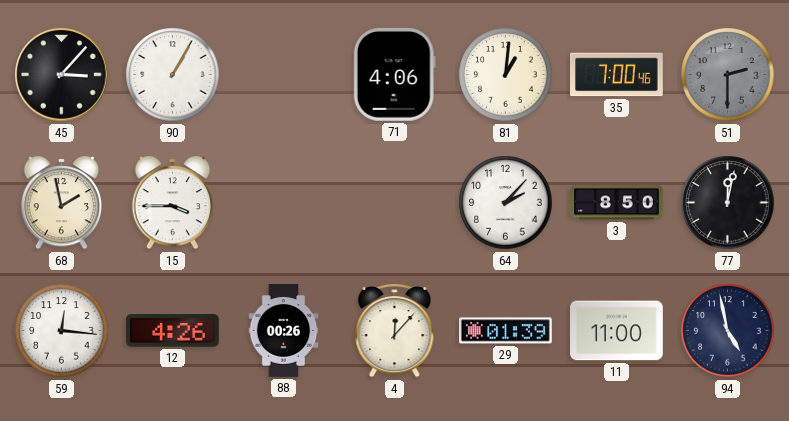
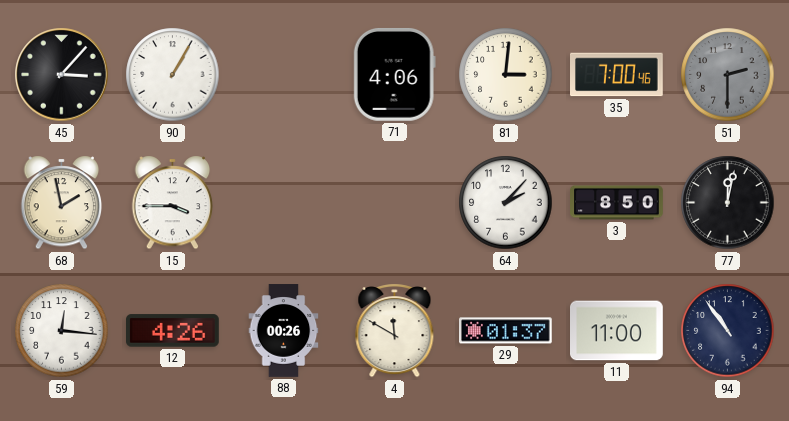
81: 1:01 -> 3:01 (506, 75)
4: 12:07 -> 11:50 (395, 331)
29: 01:39 -> 01:37 (506, 331)
94: 4:58 -> 10:54 (728, 331)
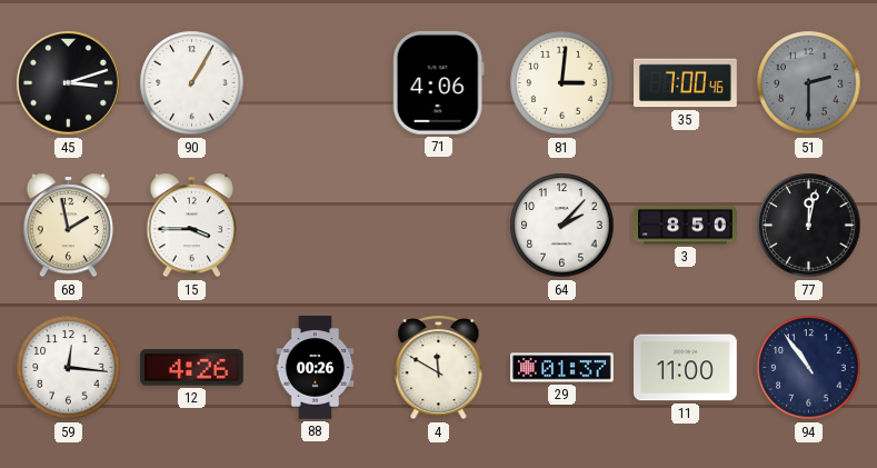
45: 3:07 -> 3:12 (69, 83)
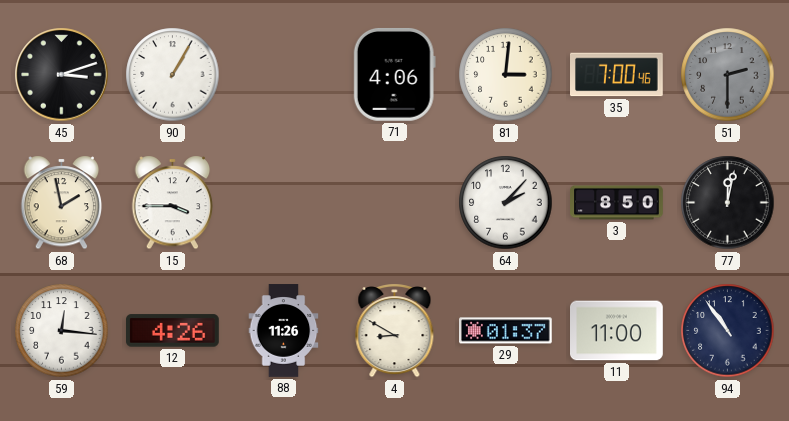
88: 00:26 -> 11:26 (284, 331)
4: 11:50 -> 8:50 (395, 331)
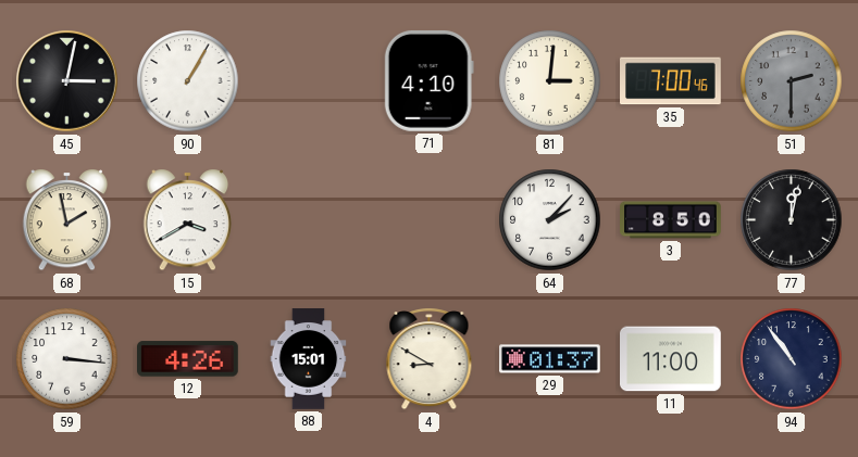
45: 3:12 -> 3:02 (67, 81)
71: 4:06 -> 4:10 (428, 80)
15: 3:45 -> 3:40 (188, 220)
59: 12:16 -> 3:16 (67, 359)
88: 11:26 -> 15:01 (309, 359)
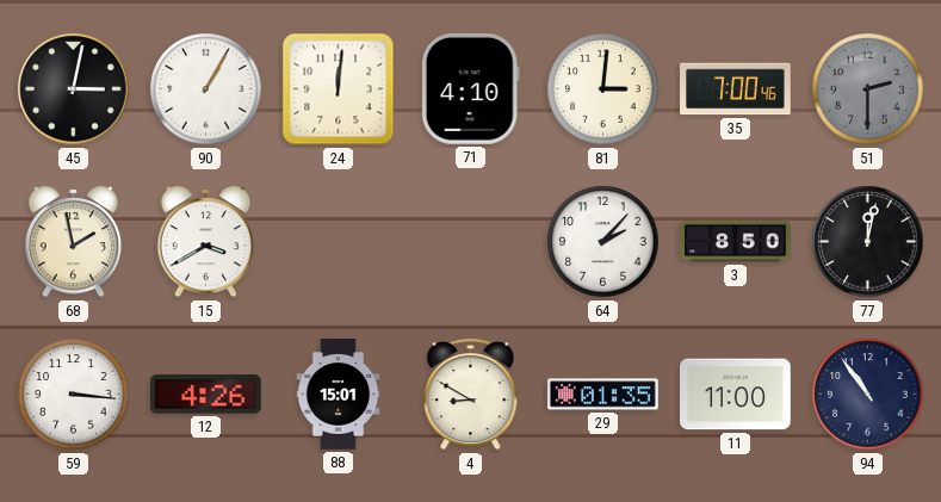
24: none -> 12:01 (339, 89)
29: 01:37 -> 01:35 (603, 395)
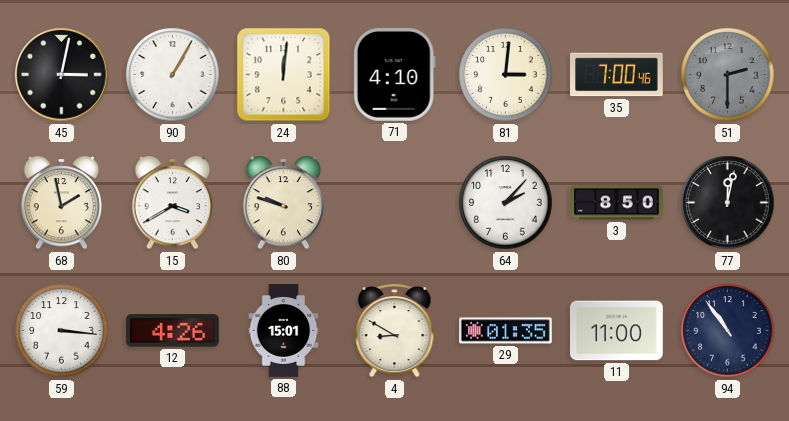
80: none -> 9:48 (284, 203)
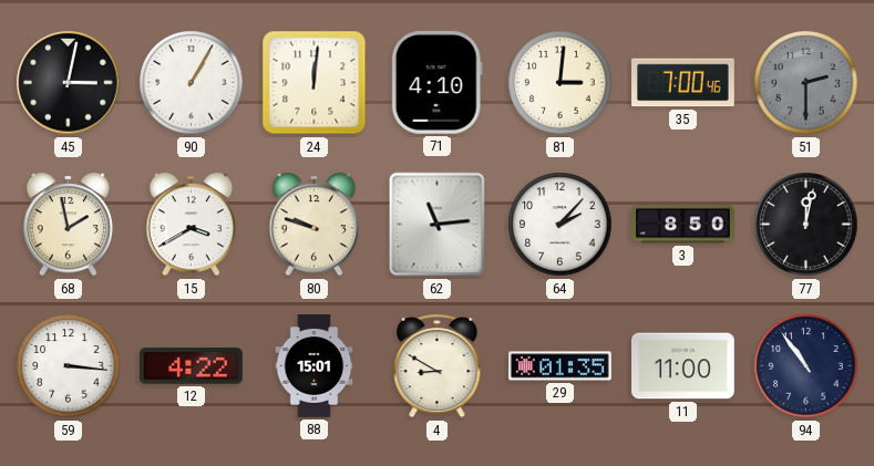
62: none -> 11:14 (438, 225)
12: 4:26 -> 4:22 (192, 366)
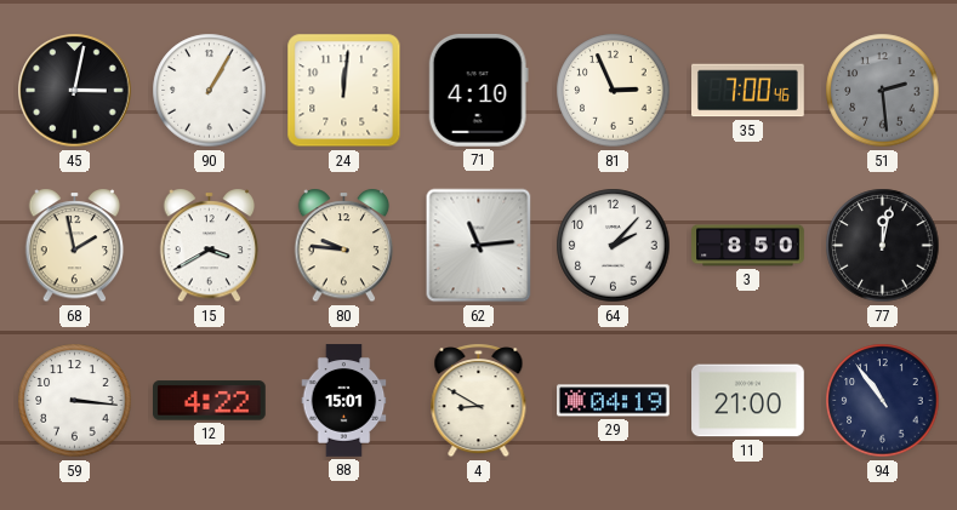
81: 3:01 -> 2:56 (614, 91)
51: 2:30 -> 2:29 (883, 91)
80: 9:48 -> 9:46 (344, 246)
29: 01:35 -> 04:19 (614, 401)
11: 11:00 -> 21:00 (748, 401)
